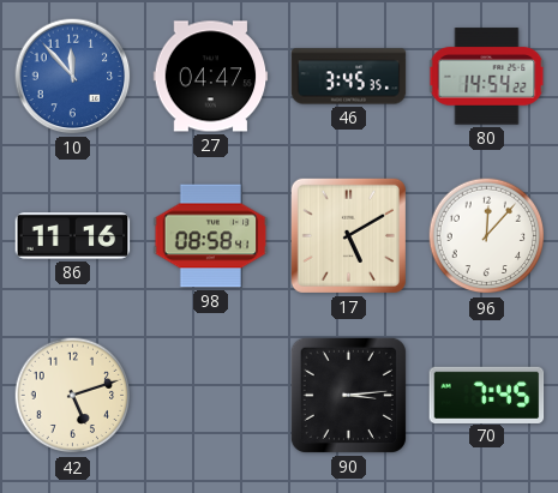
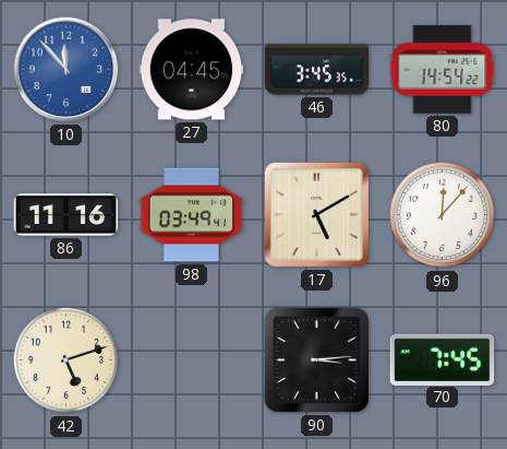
27: 04:47 -> 04:45 (192, 70)
98: 08:58 -> 03:49 (192, 215)
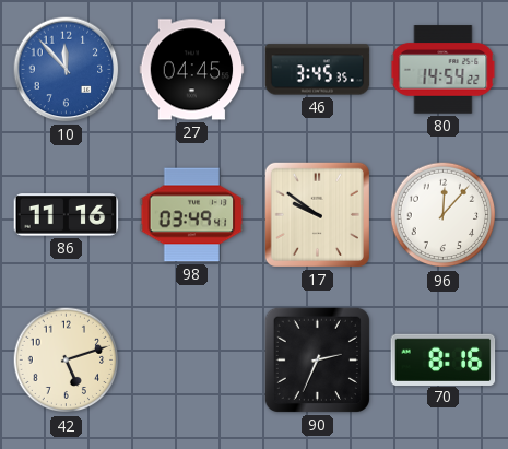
17: 5:10 -> 9:51 (317, 214)
90: 3:14 -> 2:34 (317, 359)
70: 7:45 -> 8:16 (444, 359)
